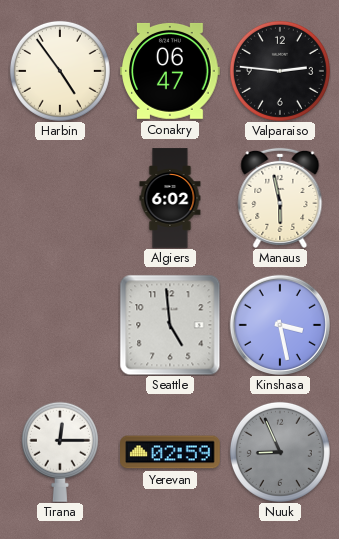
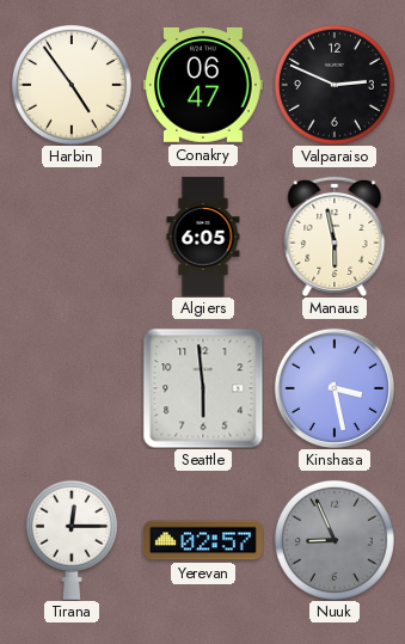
Valparaiso: 2:46 -> 2:49 (335, 85)
Algiers: 6:02 -> 6:05 (203, 237)
Seattle: 4:59 -> 5:59 (203, 388)
Yerevan: 02:59 -> 02:57 (203, 540)
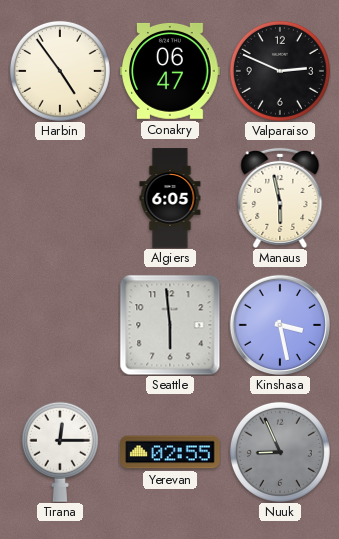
Yerevan: 02:57 -> 02:55 (170, 452)
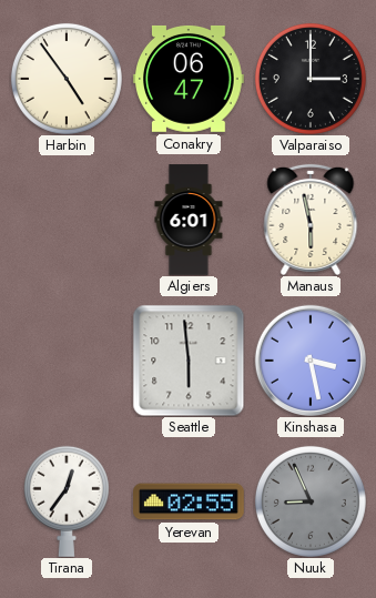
Valparaiso: 2:49 -> 3:00 (311, 79)
Algiers: 6:05 -> 6:01 (189, 220)
Tirana: 12:15 -> 12:36 (67, 501)
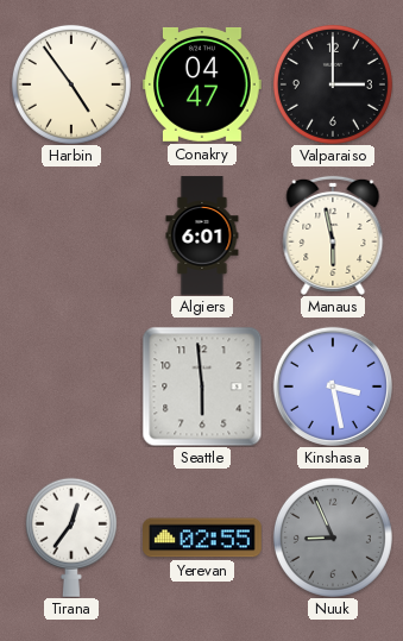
Conakry: 06:47 -> 04:47 (202, 84)
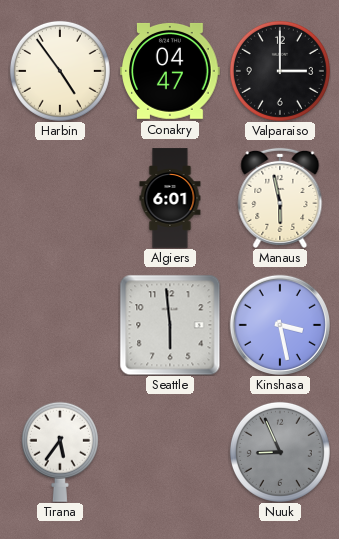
Tirana: 12:36 -> 5:36 (60, 452)
Yerevan: 02:55 -> none (202, 538)
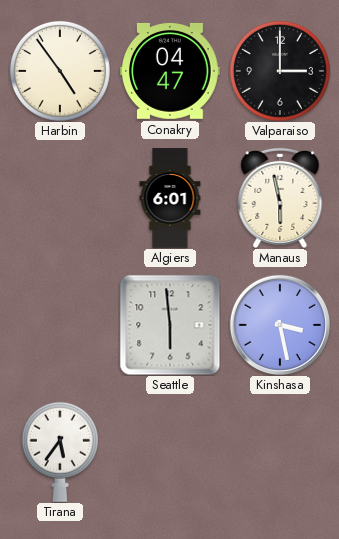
Nuuk: 8:56 -> none (280, 452)
